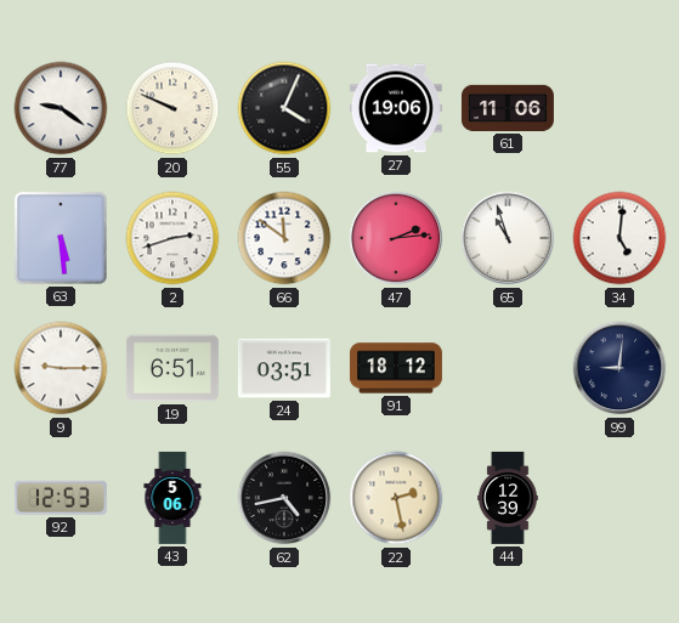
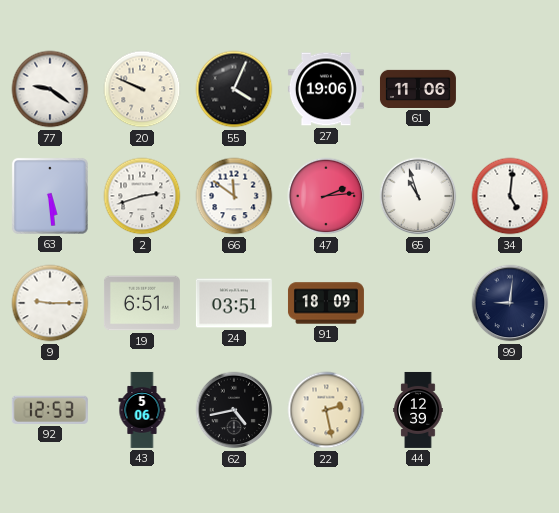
91: 18:12 -> 18:09 (326, 303)
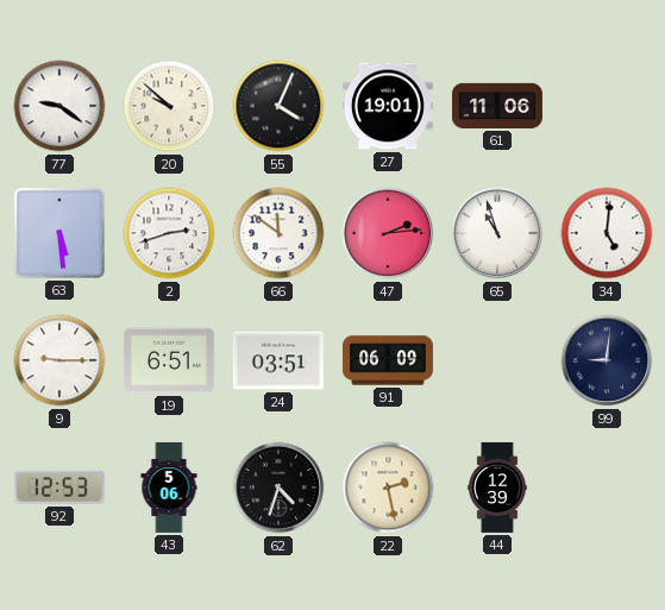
20: 9:49 -> 9:52 (169, 106)
27: 19:06 -> 19:01 (388, 106)
91: 18:09 -> 06:09 (388, 360)
62: 4:43 -> 4:33 (278, 488)
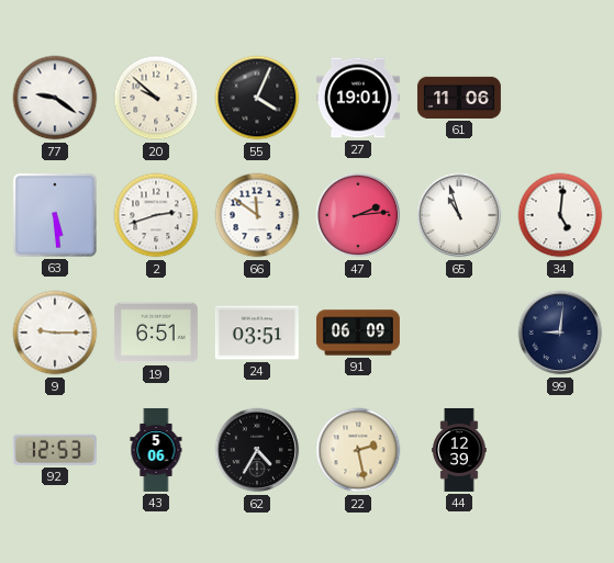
62: 4:33 -> 4:35 (257, 450)
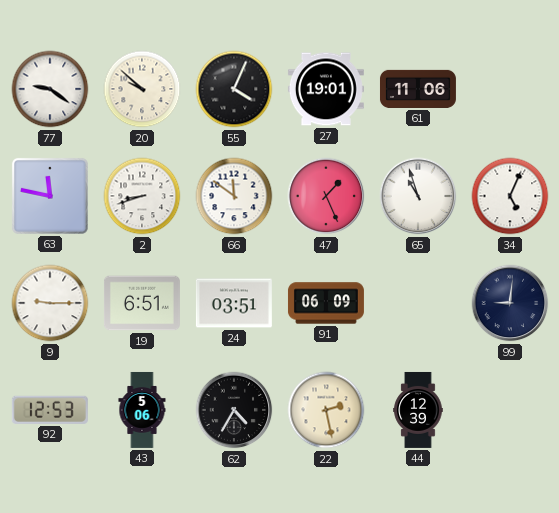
63: 5:29 -> 11:47 (50, 196)
2: 2:42 -> 8:42 (142, 196)
47: 2:14 -> 1:26 (326, 196)
34: 5:01 -> 5:04 (510, 196)
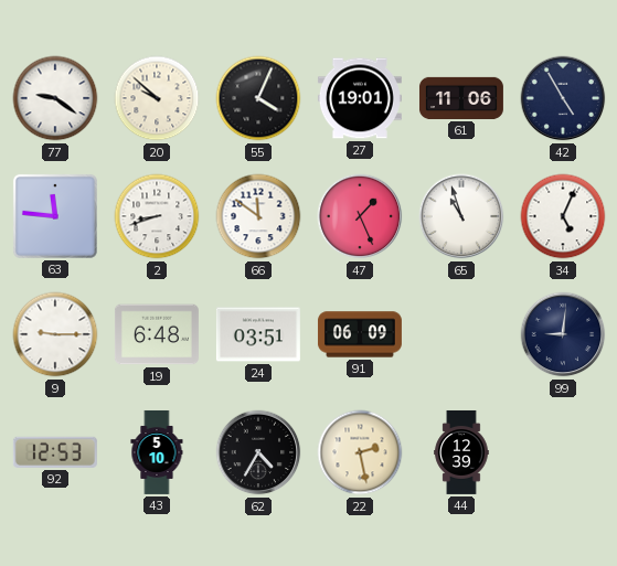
42: none -> 4:55 (563, 98)
63: 11:47 -> 11:46 (55, 216)
19: 6:51 -> 6:48 (157, 334)
43: 5:06 -> 5:10 (157, 452)
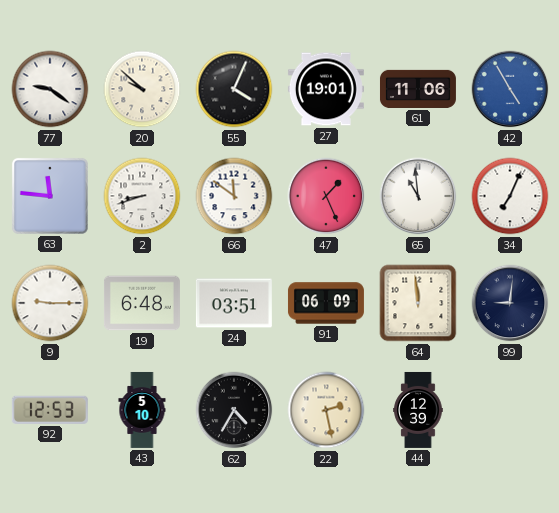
42 dial: navy -> blue (510, 89)
65: 10:57 -> 10:59 (418, 196)
34: 5:04 -> 7:04 (510, 196)
64: none -> 11:59 (418, 303)
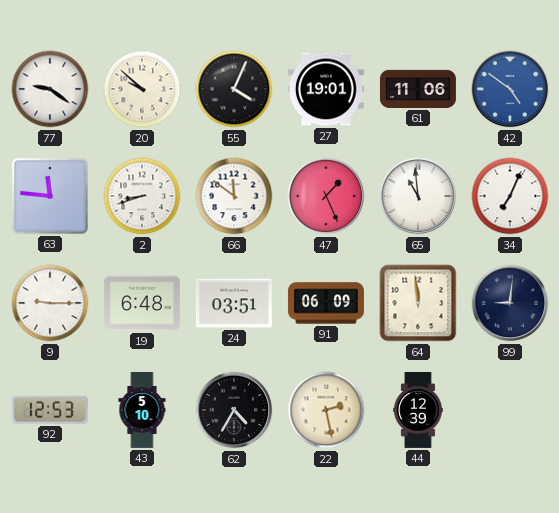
42: 4:55 -> 4:51 (510, 89)
